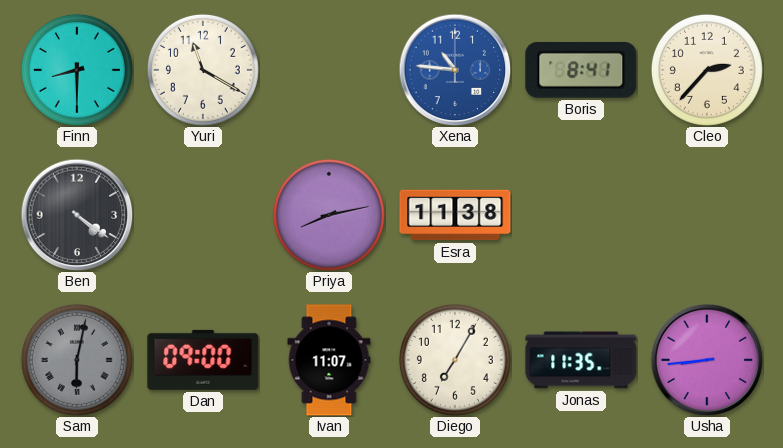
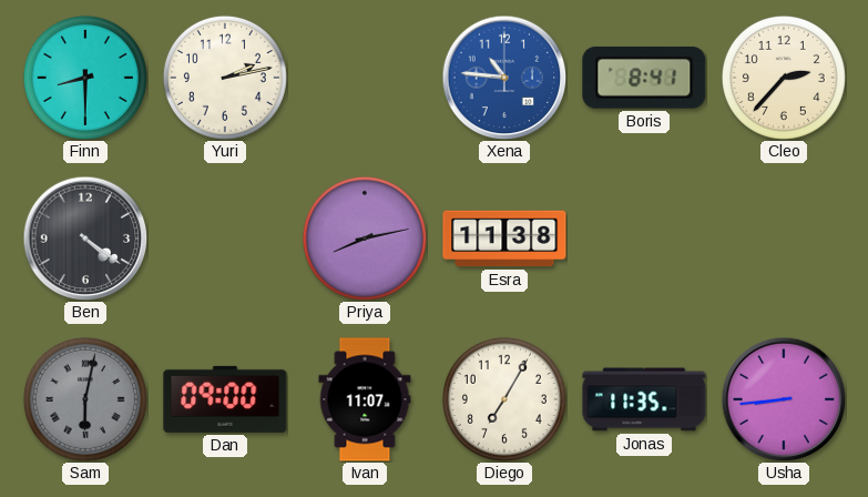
Yuri: 11:20 -> 2:13 (225, 78)
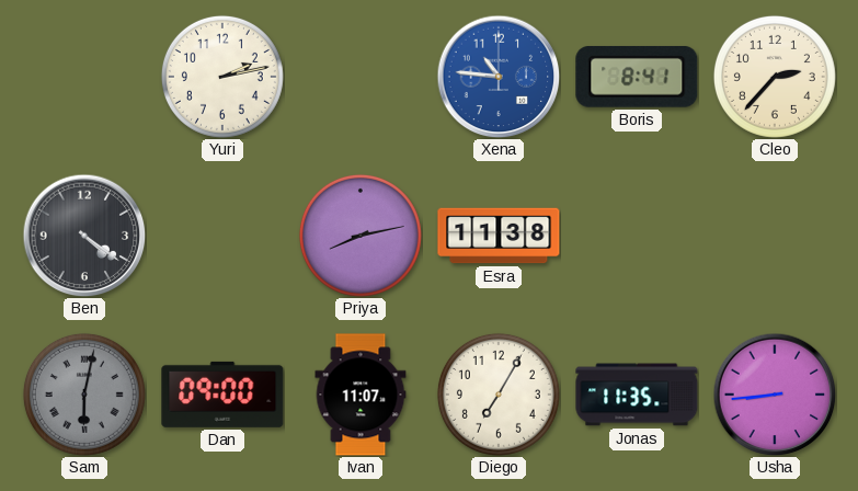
Finn: 8:30 -> none (85, 78)
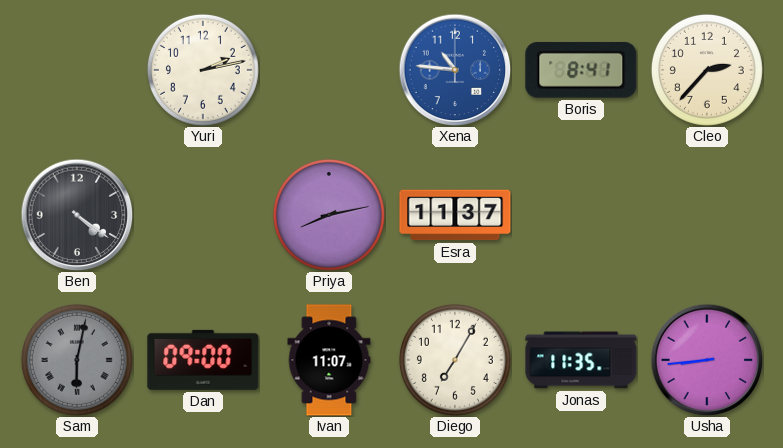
Esra: 11:38 -> 11:37 (455, 215)
